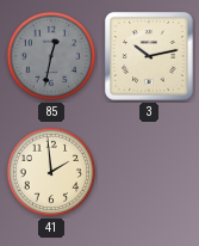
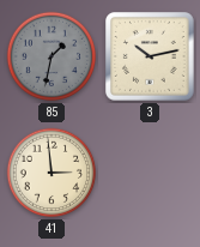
85: 12:32 -> 1:32 (51, 56)
41: 1:59 -> 2:59 (51, 173)
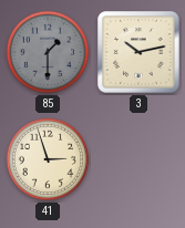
85: 1:32 -> 1:30 (48, 52)
41: 2:59 -> 2:57 (48, 159)
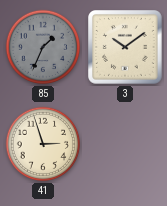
85: 1:30 -> 1:34 (43, 47)
3: 10:13 -> 10:09 (126, 48)
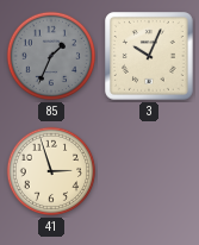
3: 10:09 -> 10:04 (150, 57)
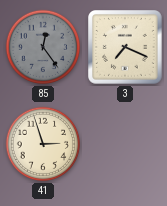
85: 1:34 -> 12:24 (43, 47)
3: 10:04 -> 7:19 (126, 48)
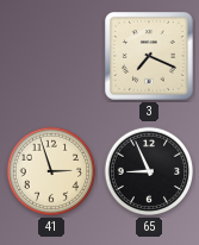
85: 12:24 -> none (43, 47)
65: none -> 8:56 (149, 171)
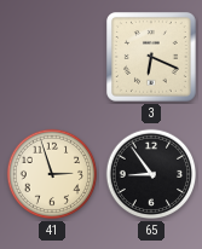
3: 7:19 -> 6:19 (152, 58)
65: 8:56 -> 8:54 (151, 174)
